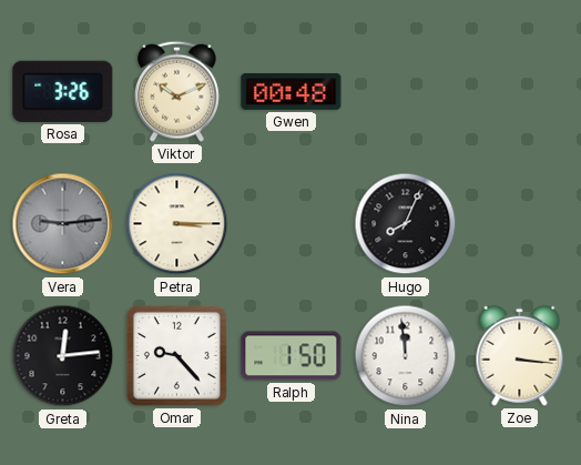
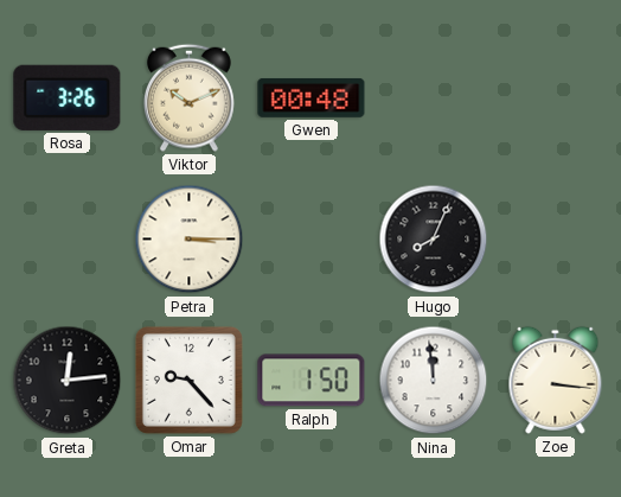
Vera: 9:14 -> none (63, 224)
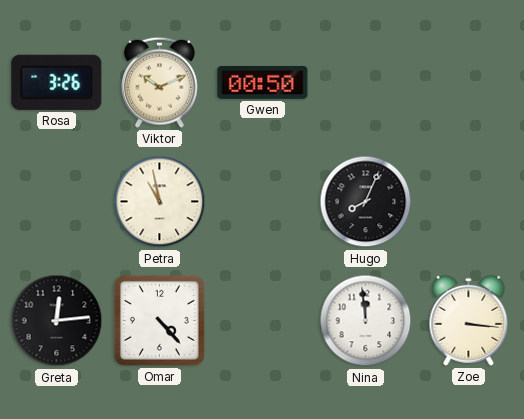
Gwen: 00:48 -> 00:50 (263, 82)
Petra: 3:15 -> 10:58 (160, 202)
Omar: 9:23 -> 4:23 (159, 320)
Ralph: 1:50 -> none (312, 381)
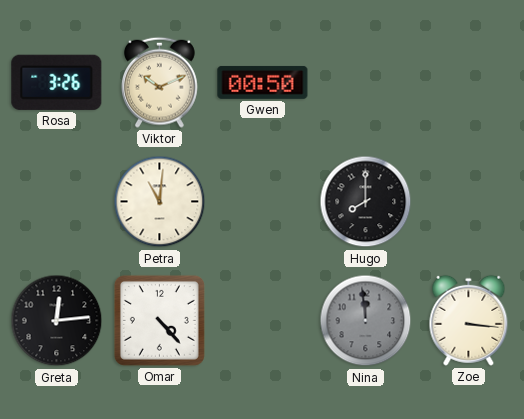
Petra: 10:58 -> 11:01 (160, 202)
Hugo: 8:04 -> 8:00 (366, 202)
Nina dial: white -> grey (366, 321)
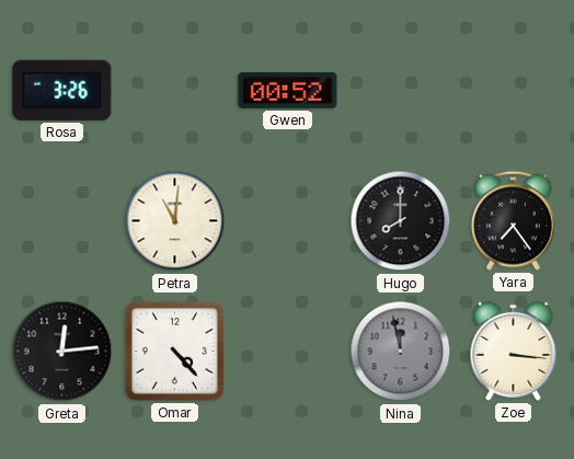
Viktor: 10:11 -> none (160, 82)
Gwen: 00:50 -> 00:52 (288, 90)
Yara: none -> 7:24 (514, 220)
Nina: 11:59 -> 11:58 (401, 352)
